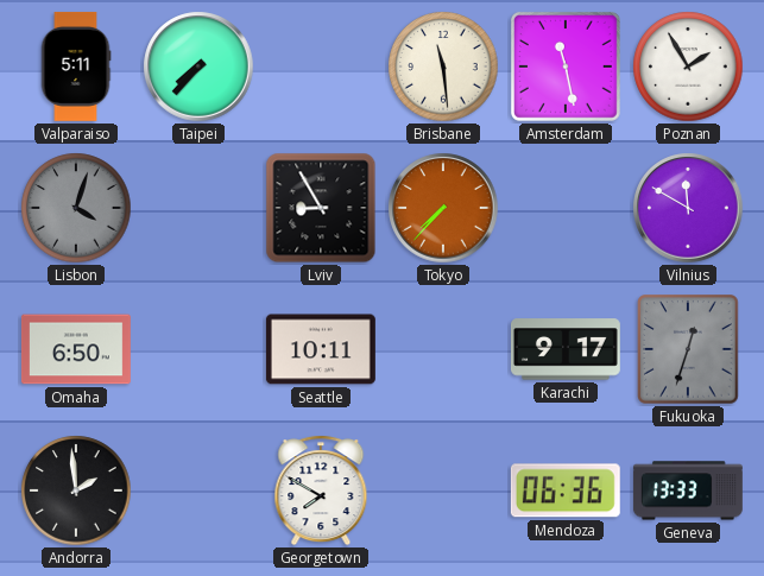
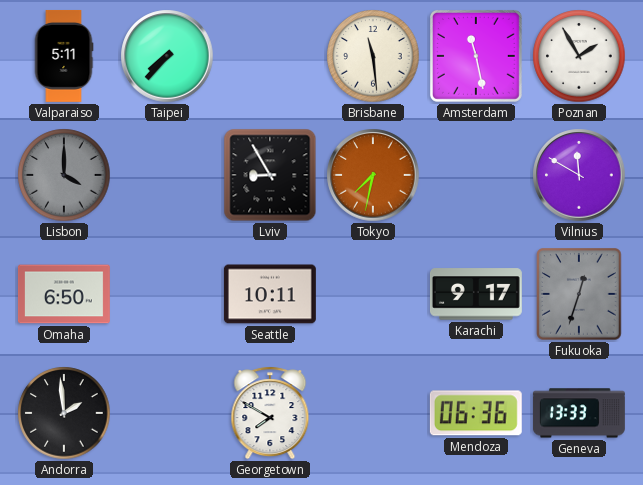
Lisbon: 4:03 -> 4:00 (64, 175)
Tokyo: 7:37 -> 7:32 (373, 175)
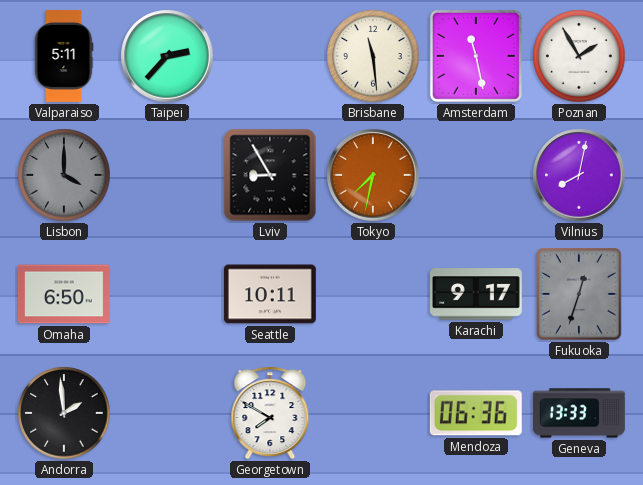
Taipei: 7:37 -> 2:37 (167, 56)
Vilnius: 11:50 -> 8:02 (579, 175)
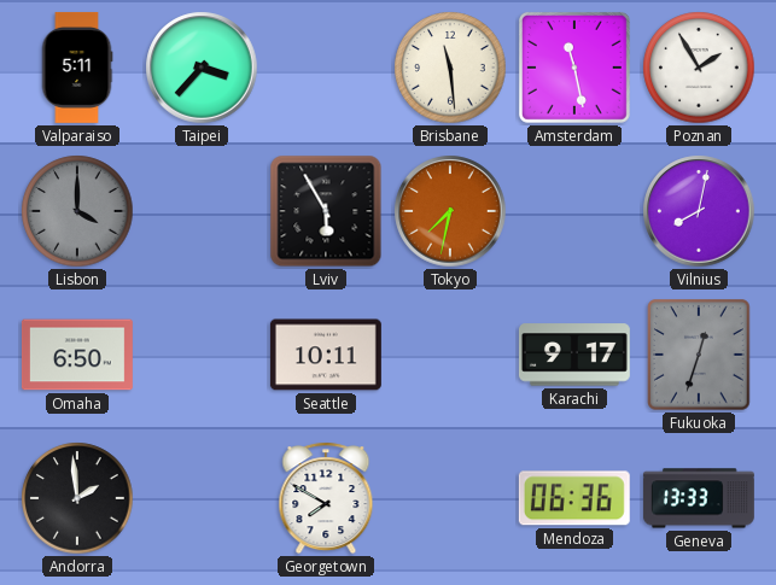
Taipei: 2:37 -> 3:37 (202, 68)
Lviv: 8:55 -> 5:55 (326, 211)
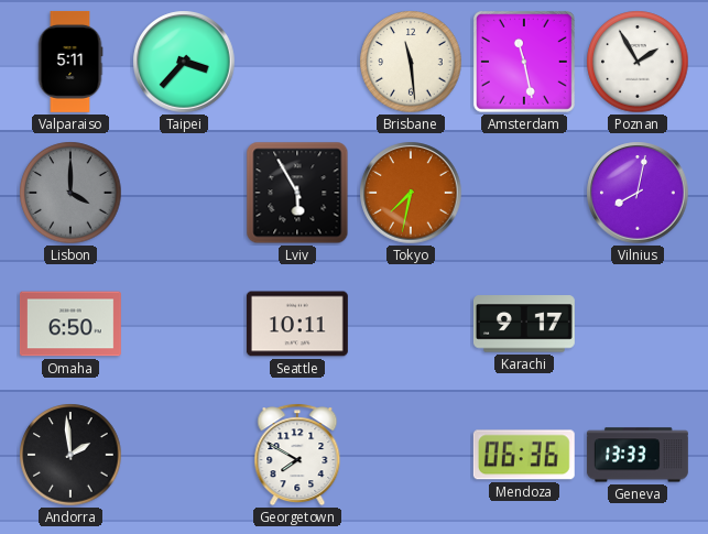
Fukuoka: 12:33 -> none (699, 355)
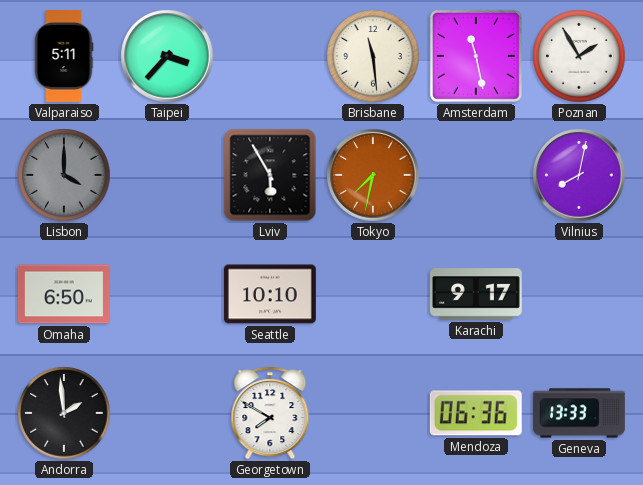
Seattle: 10:11 -> 10:10 (270, 294)
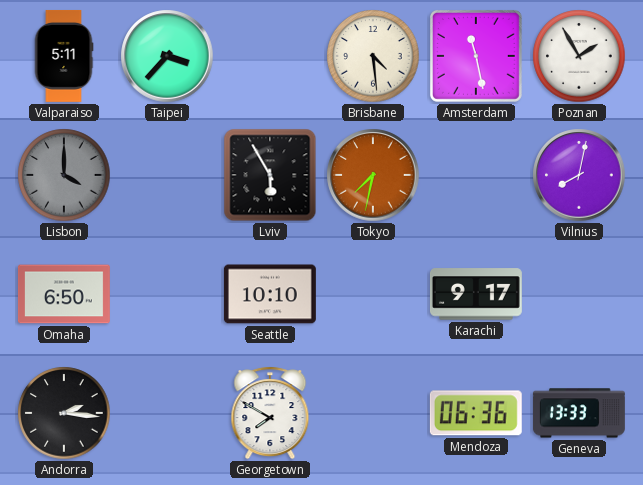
Brisbane: 11:29 -> 4:29 (373, 56)
Andorra: 1:59 -> 2:16 (64, 413)
